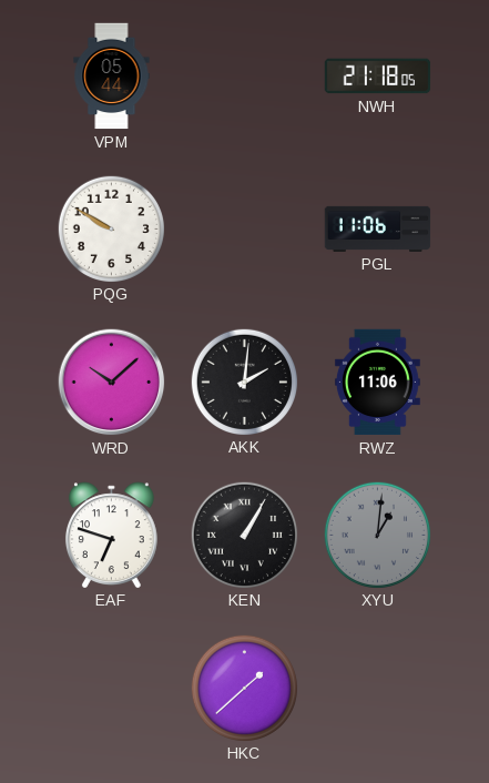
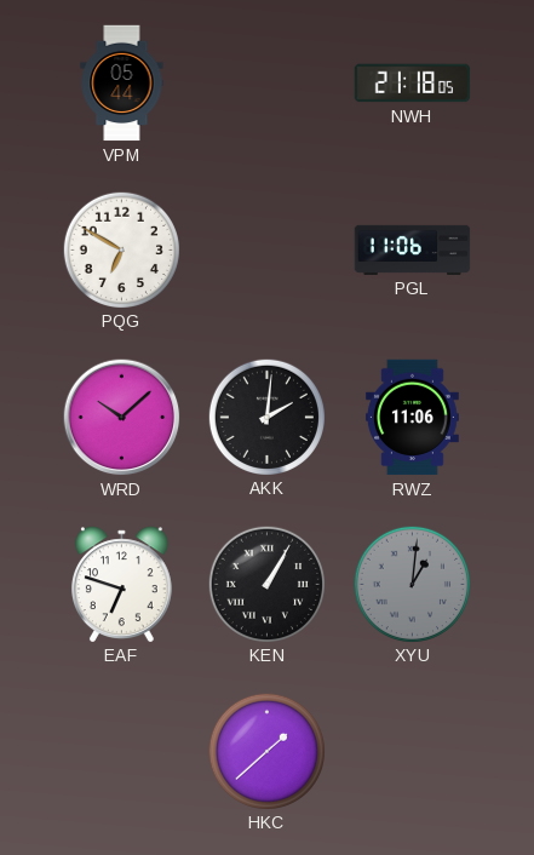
PQG: 9:50 -> 6:50 (121, 249)
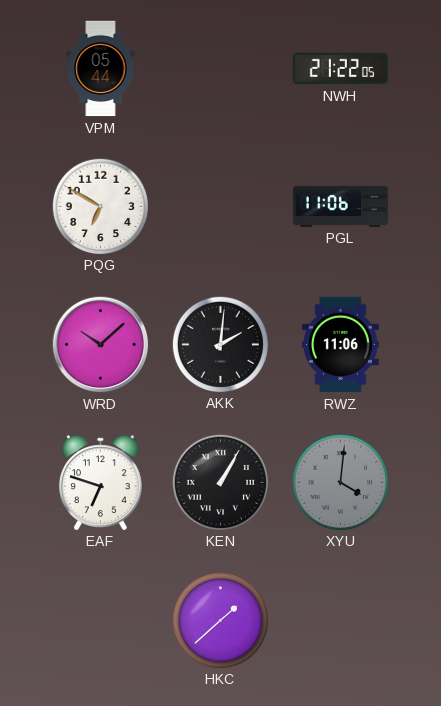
NWH: 21:18 -> 21:22 (341, 69)
XYU: 1:01 -> 4:01 (340, 482)
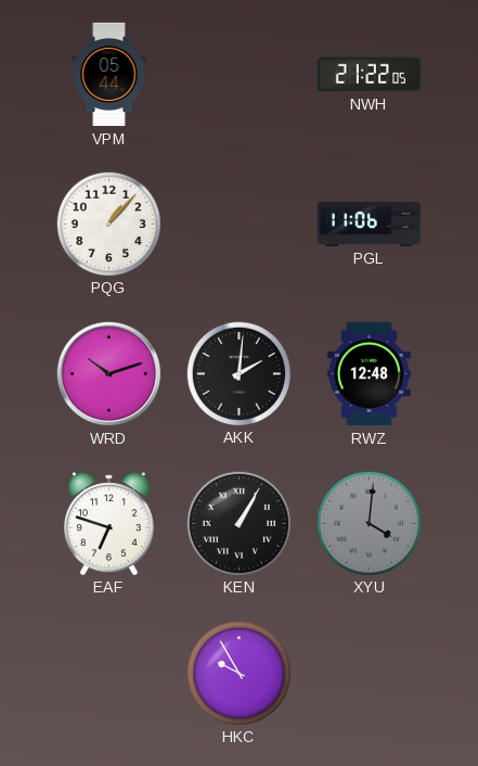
PQG: 6:50 -> 1:07 (108, 224)
WRD: 10:08 -> 10:12 (109, 374)
RWZ: 11:06 -> 12:48 (369, 374)
HKC: 1:38 -> 9:55 (238, 673)
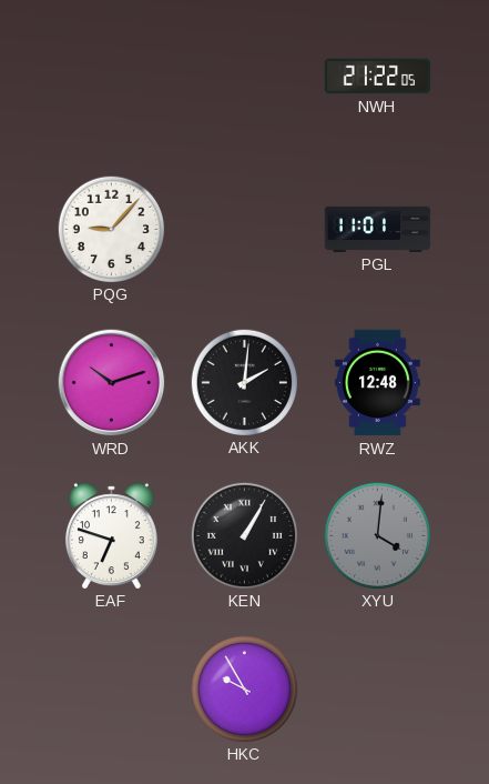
VPM: 05:44 -> none (109, 75)
PQG: 1:07 -> 9:07 (111, 229)
PGL: 11:06 -> 11:01 (378, 229)
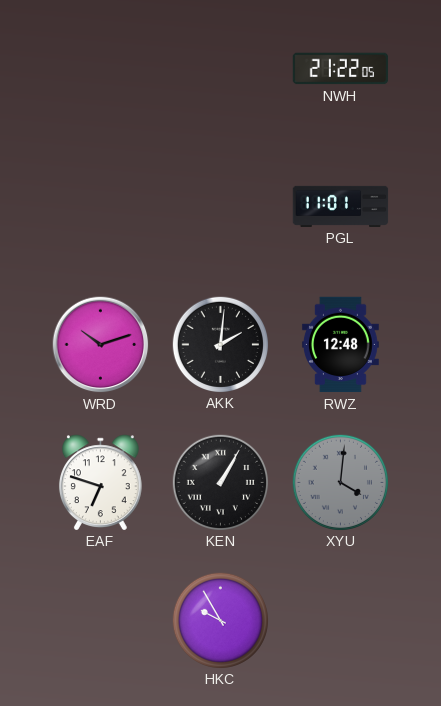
PQG: 9:07 -> none (111, 229)
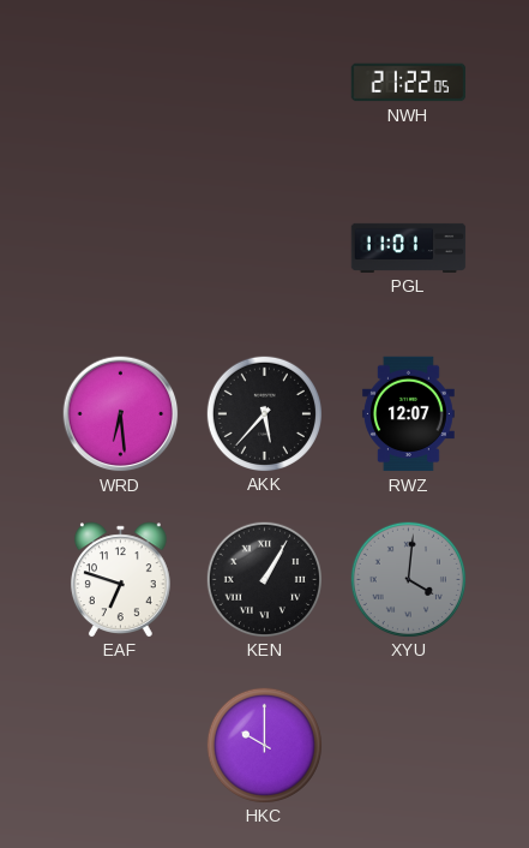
WRD: 10:12 -> 6:29 (121, 414)
AKK: 2:01 -> 5:37 (264, 413)
RWZ: 12:48 -> 12:07 (408, 414)
HKC: 9:55 -> 10:00 (264, 745)
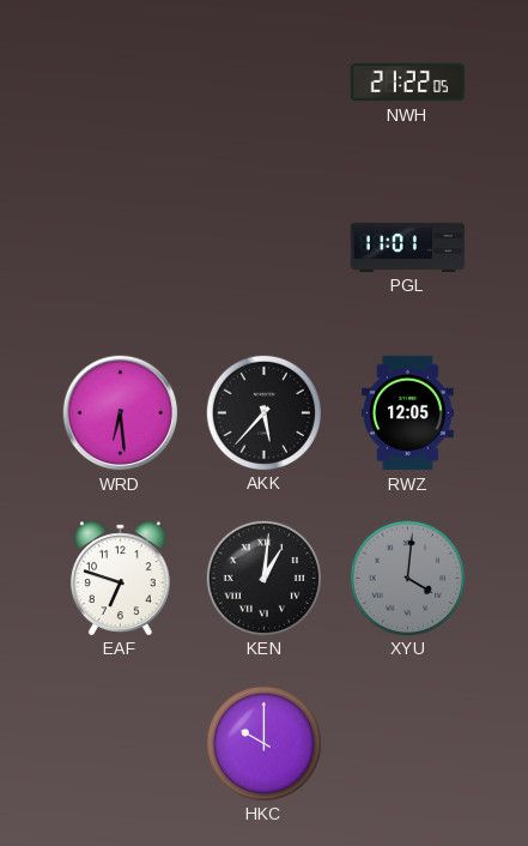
RWZ: 12:07 -> 12:05 (407, 413)
KEN: 1:05 -> 1:01 (263, 578)
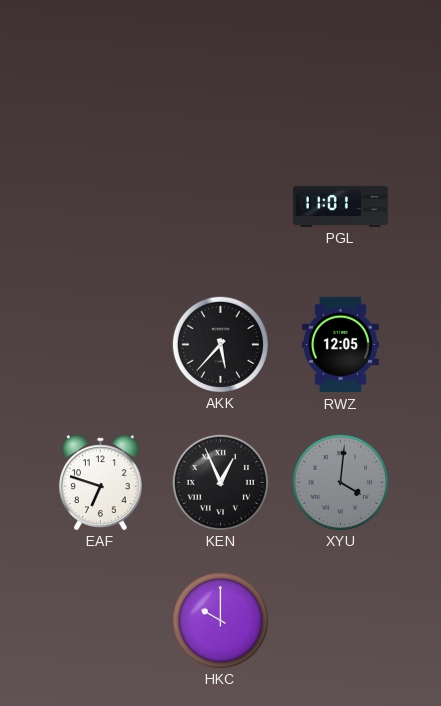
NWH: 21:22 -> none (408, 83)
WRD: 6:29 -> none (121, 413)
KEN: 1:01 -> 12:56 (220, 482)
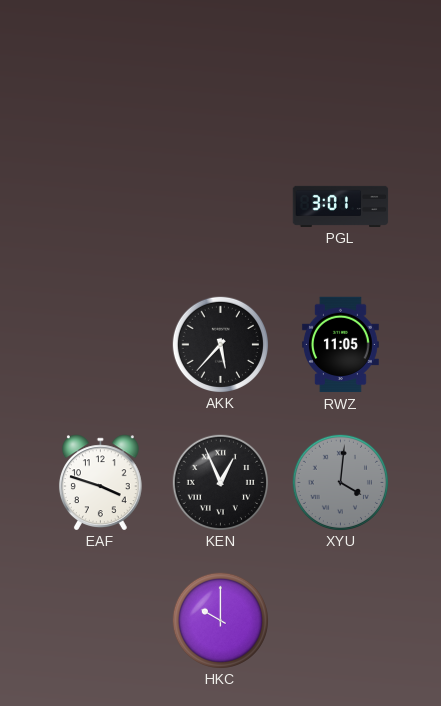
PGL: 11:01 -> 3:01 (341, 206)
RWZ: 12:05 -> 11:05 (340, 345)
EAF: 6:48 -> 3:48 (100, 482)
